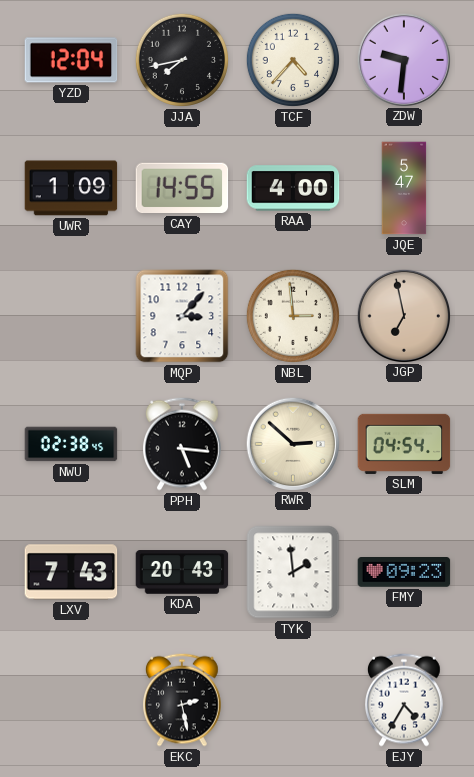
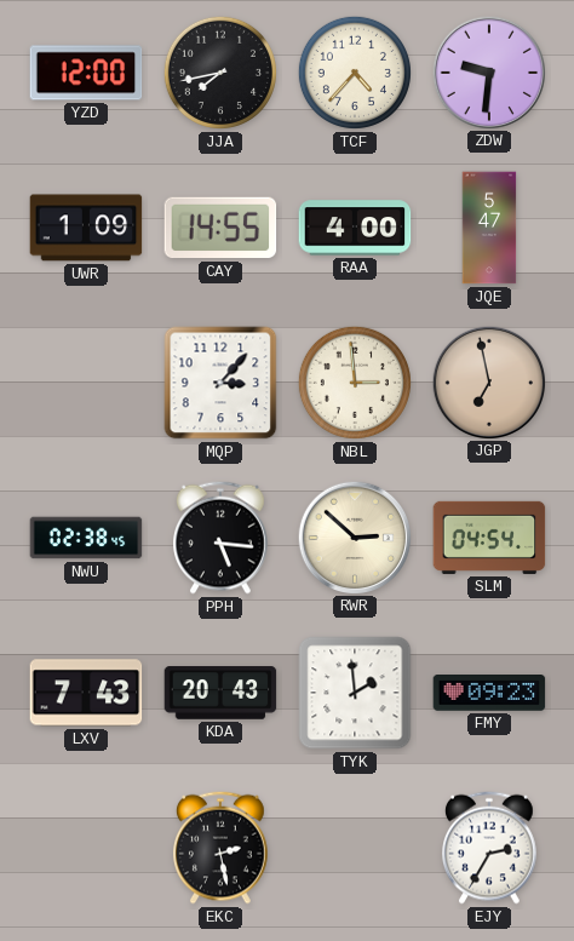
YZD: 12:04 -> 12:00 (86, 73)
EJY: 4:35 -> 2:35 (490, 848)
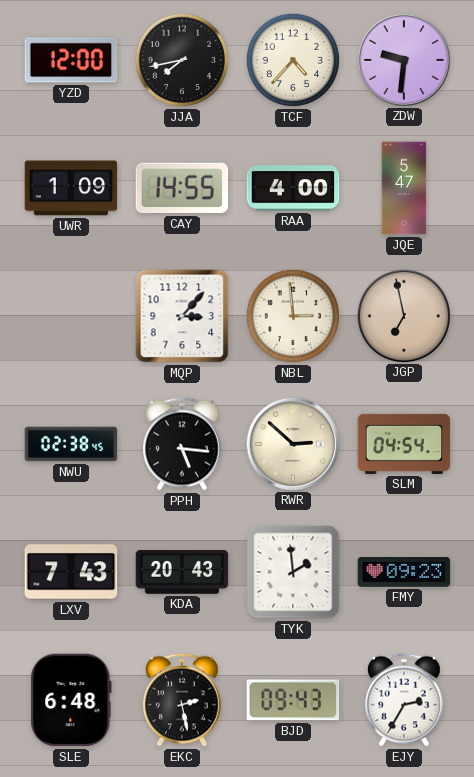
SLE: none -> 6:48 (71, 700)
BJD: none -> 09:43 (293, 700)
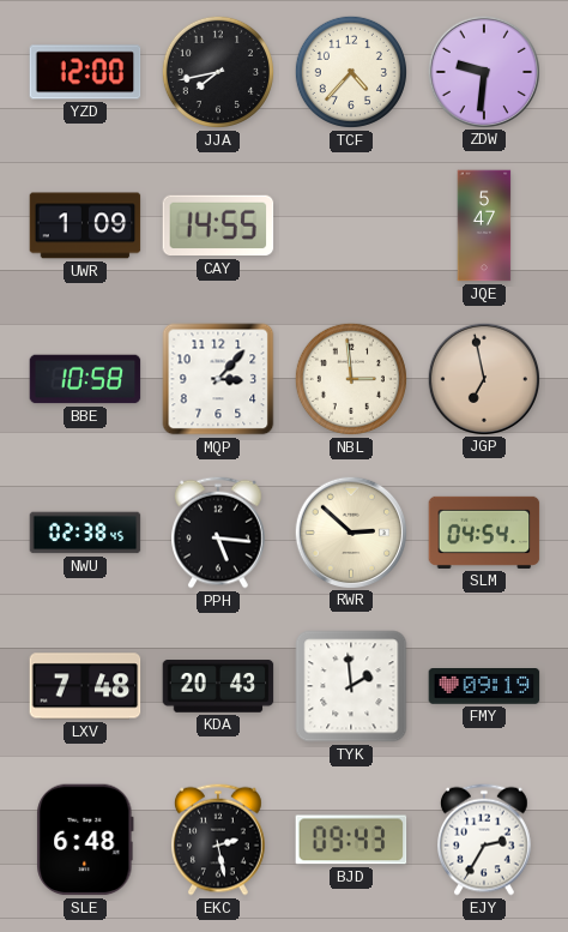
RAA: 4:00 -> none (293, 188)
BBE: none -> 10:58 (85, 379)
LXV: 7:43 -> 7:48 (85, 686)
FMY: 09:23 -> 09:19 (484, 687)
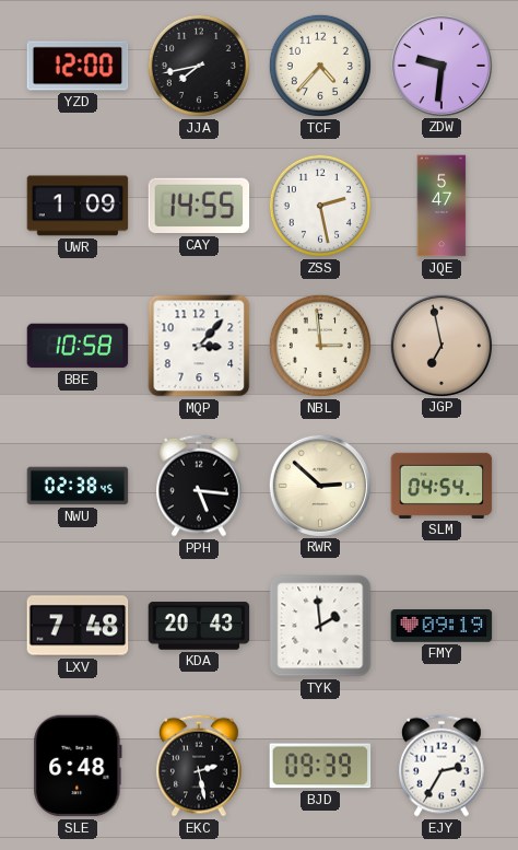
ZSS: none -> 2:28 (320, 206)
BJD: 09:43 -> 09:39 (320, 766)
